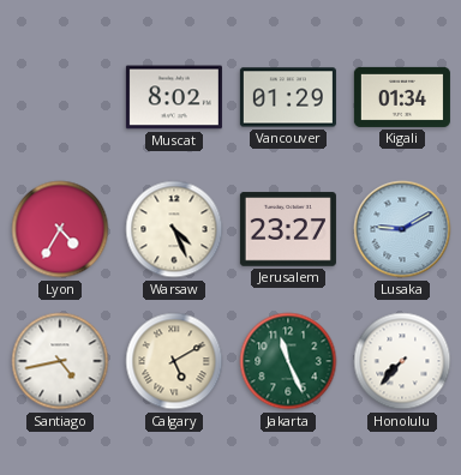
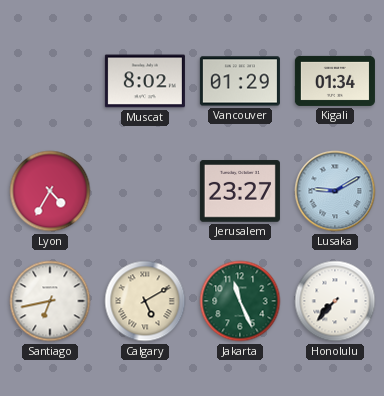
Warsaw: 4:26 -> none (174, 229)
Santiago: 4:43 -> 6:43 (50, 301)
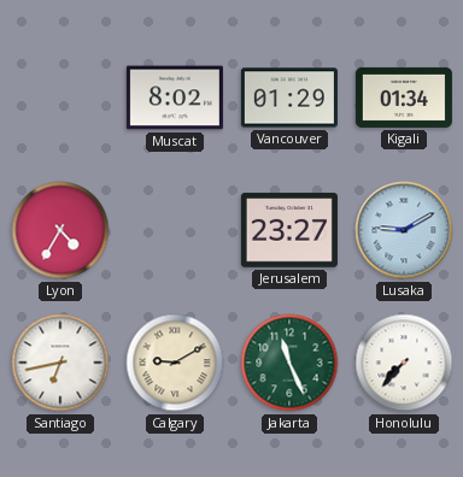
Calgary: 5:10 -> 9:10 (175, 363)
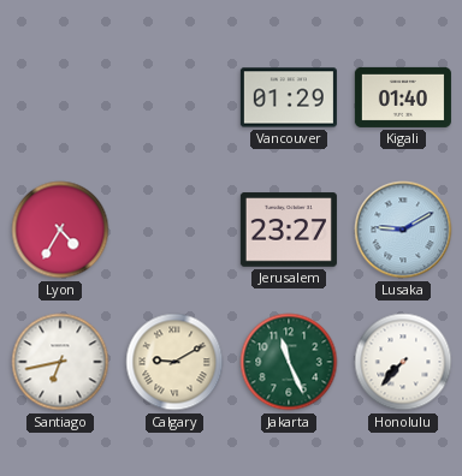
Muscat: 8:02 -> none (175, 98)
Kigali: 01:34 -> 01:40 (403, 97)
